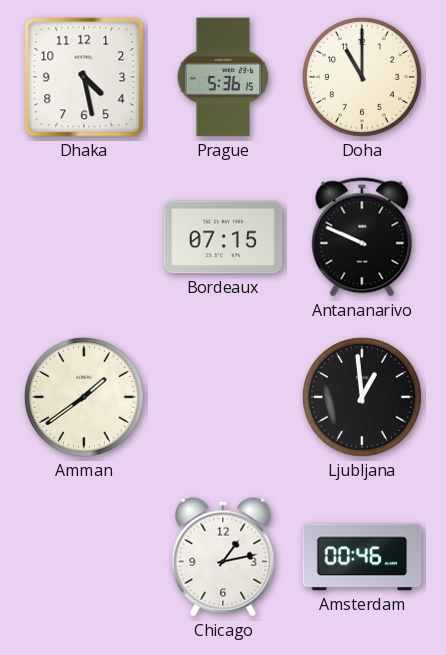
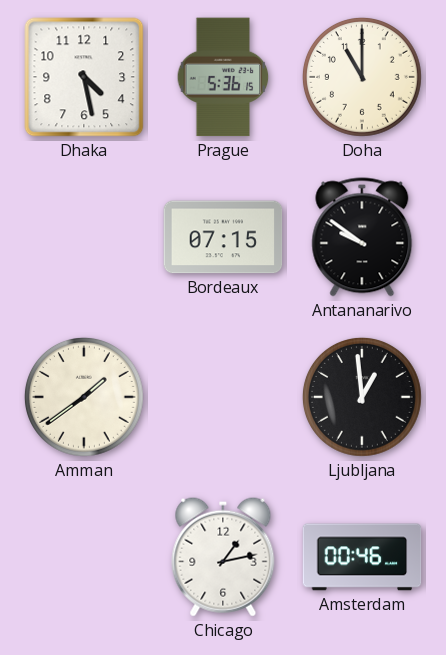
Antananarivo: 9:49 -> 9:51 (362, 237)
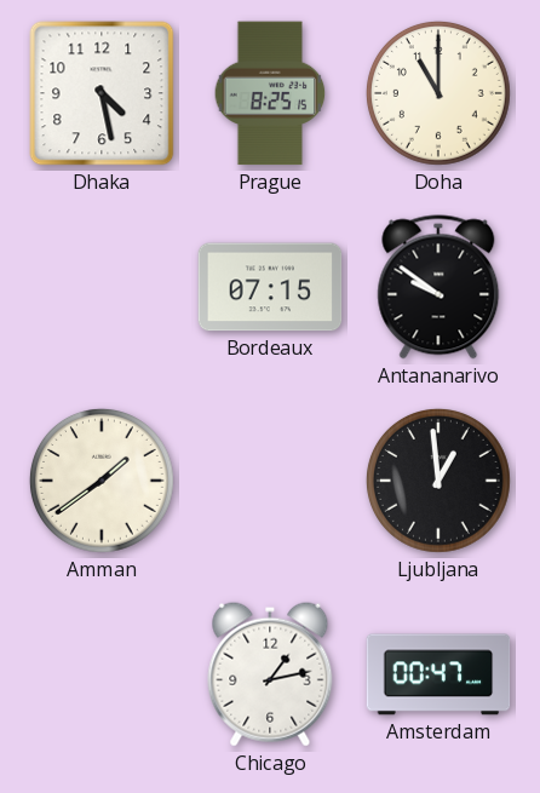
Prague: 5:36 -> 8:25 (270, 93)
Amsterdam: 00:46 -> 00:47 (438, 674)
